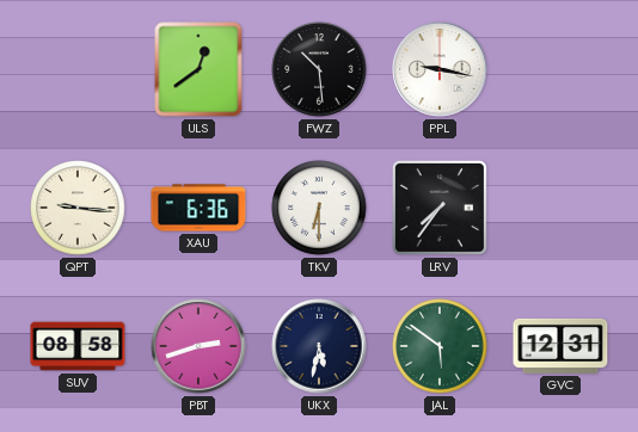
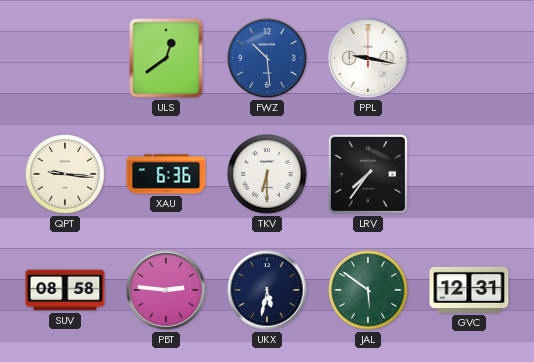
FWZ dial: black -> blue (267, 58)
PBT: 2:42 -> 2:46 (166, 290)
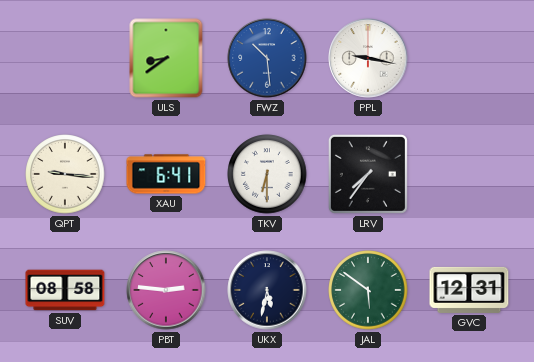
ULS: 12:39 -> 8:39 (166, 58)
XAU: 6:36 -> 6:41 (166, 174)
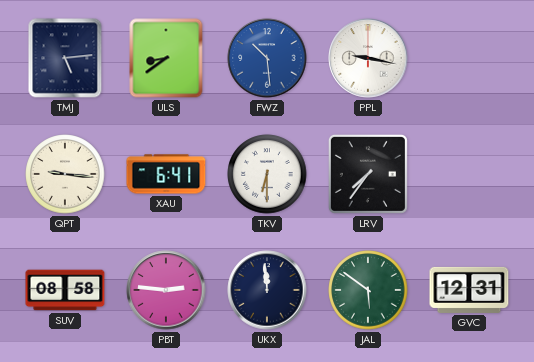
TMJ: none -> 5:14 (65, 58)
UKX: 5:32 -> 11:59 (267, 290)
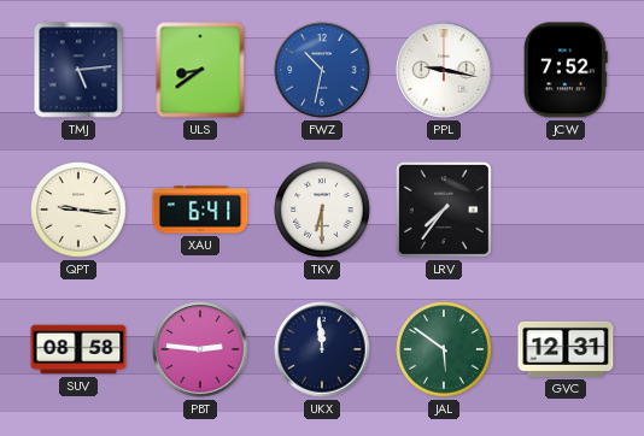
FWZ: 10:29 -> 10:32 (322, 70)
JCW: none -> 7:52 (566, 70)
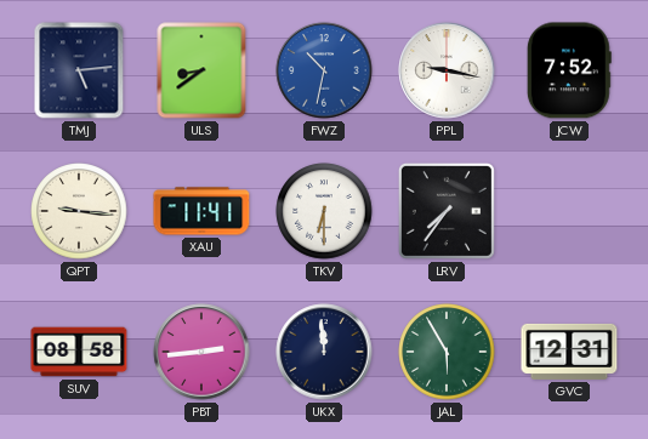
XAU: 6:41 -> 11:41 (201, 211)
PBT: 2:46 -> 2:44 (201, 352)
JAL: 5:51 -> 5:55 (447, 352)
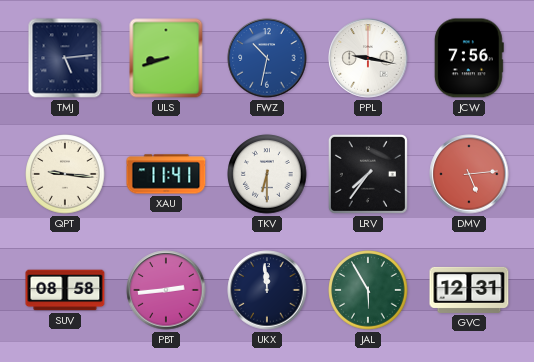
ULS: 8:39 -> 8:42 (166, 58)
JCW: 7:52 -> 7:56 (469, 58)
DMV: none -> 5:14 (469, 174)
